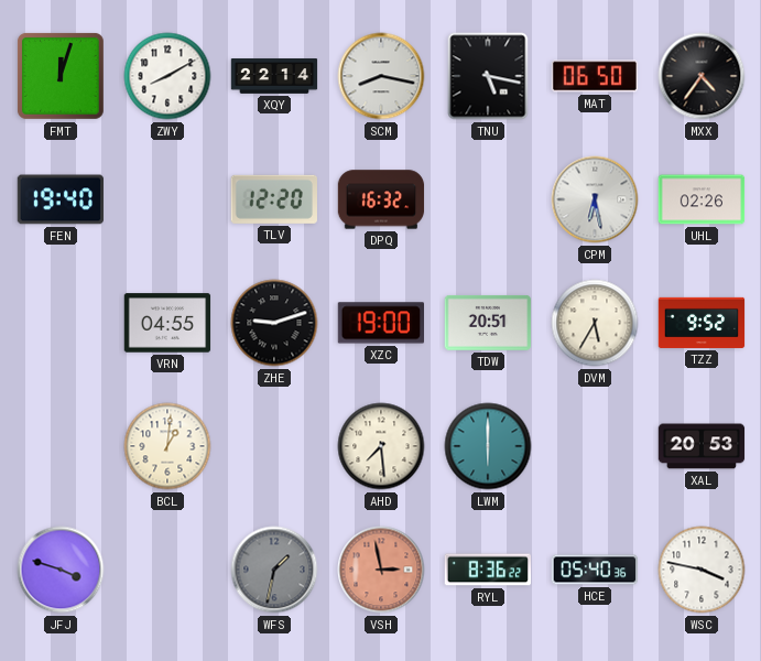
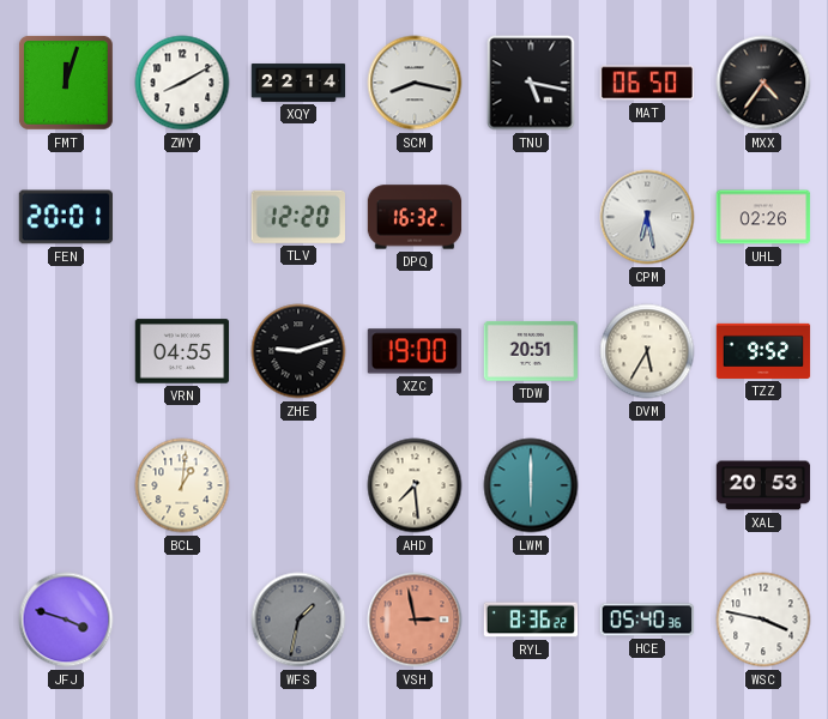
FEN: 19:40 -> 20:01 (65, 217)
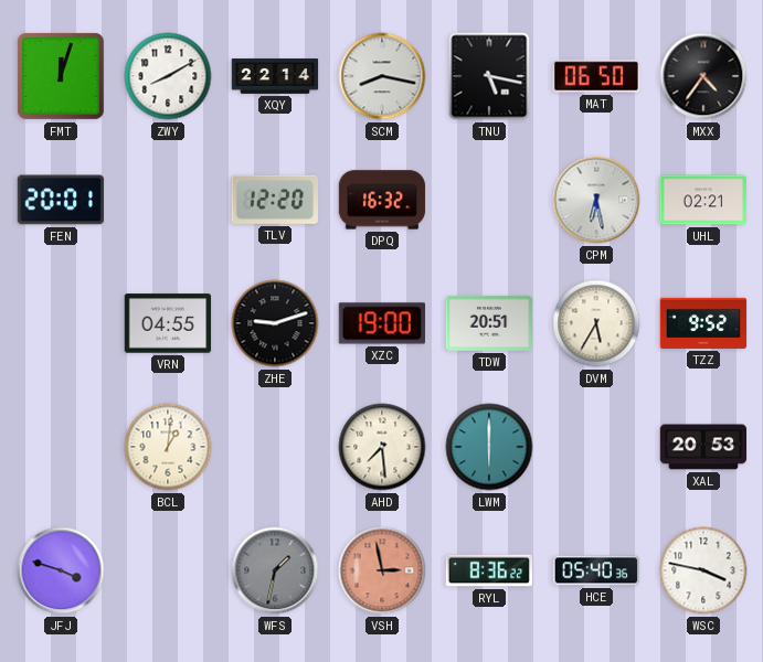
UHL: 02:26 -> 02:21 (703, 200)
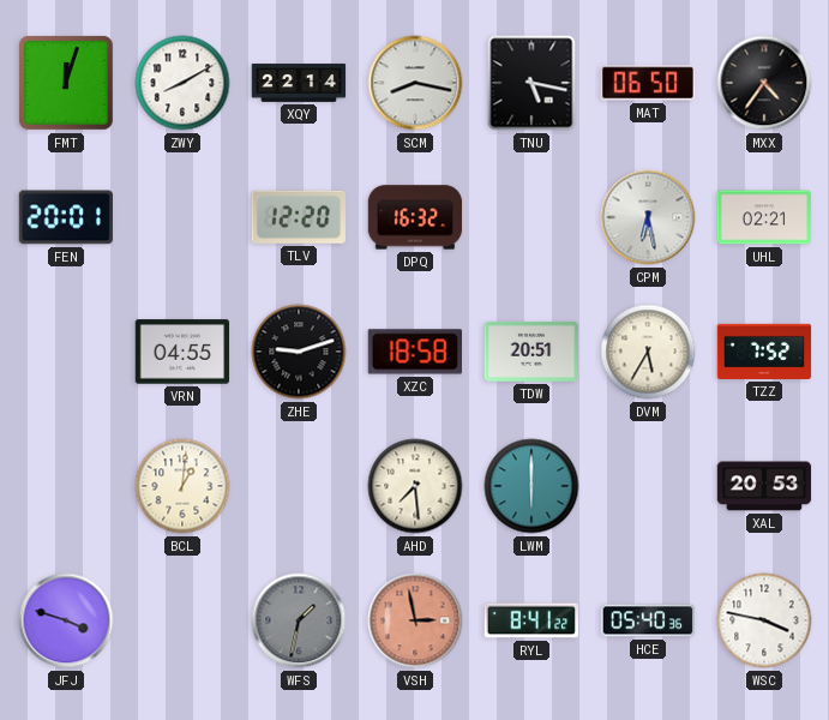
XZC: 19:00 -> 18:58 (414, 352)
TZZ: 9:52 -> 7:52 (764, 352)
RYL: 8:36 -> 8:41 (531, 620)
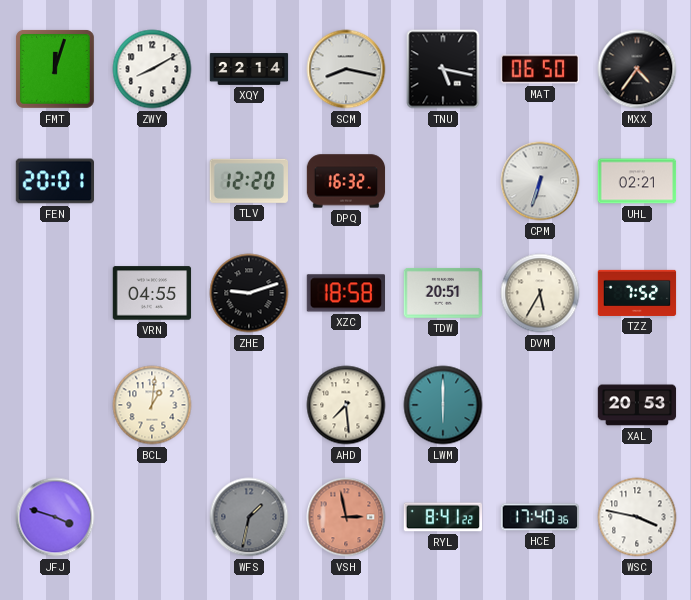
CPM: 6:28 -> 6:33 (540, 181)
HCE: 05:40 -> 17:40 (540, 517)
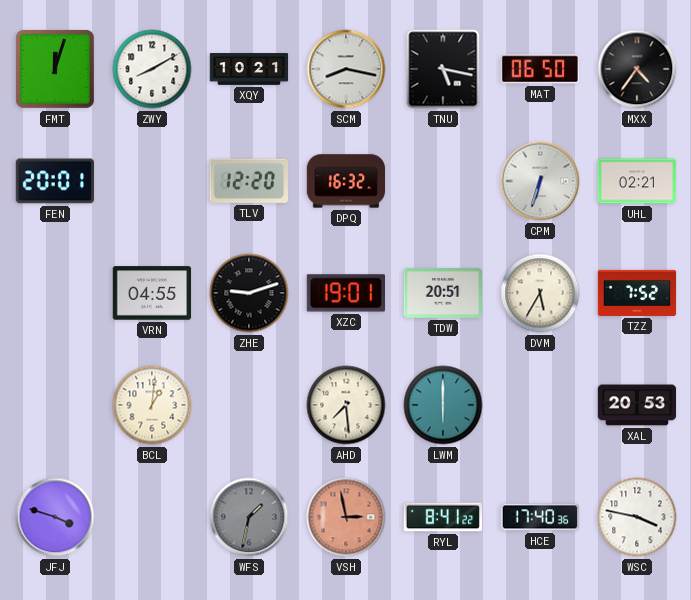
XQY: 22:14 -> 10:21 (249, 69)
XZC: 18:58 -> 19:01 (345, 293)
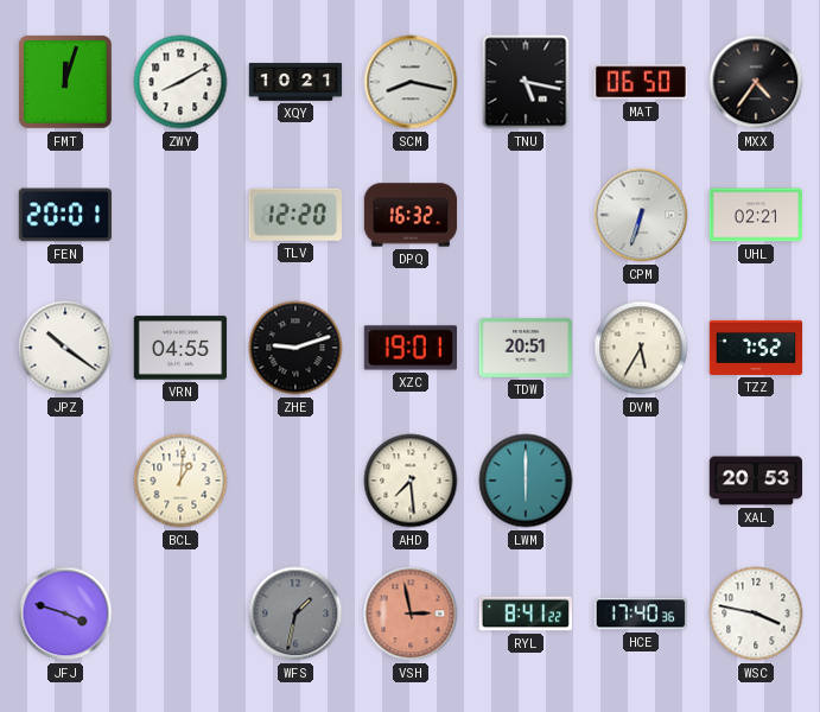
JPZ: none -> 10:21 (65, 348)
